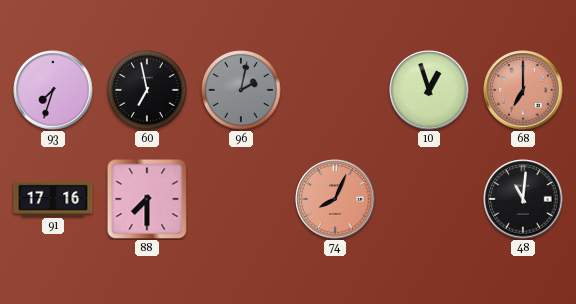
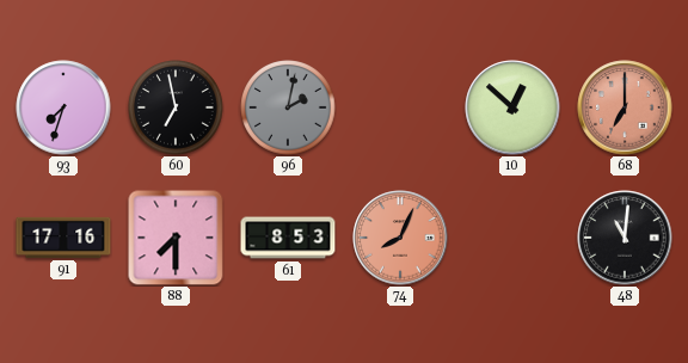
10: 12:57 -> 12:52 (512, 107)
61: none -> 8:53 (288, 238)
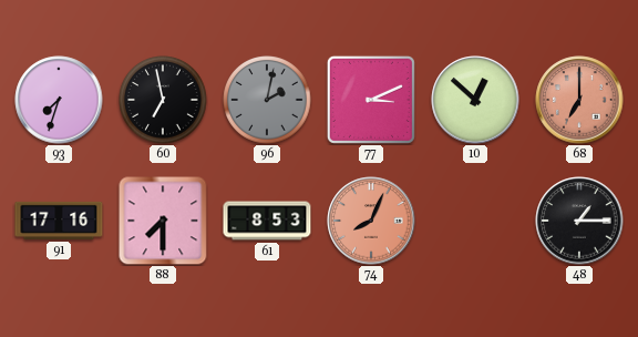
77: none -> 3:11 (371, 100)
48: 11:01 -> 1:15 (579, 221)
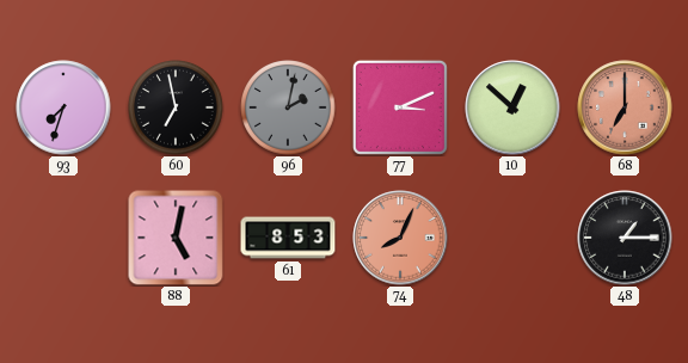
91: 17:16 -> none (59, 221)
88: 7:30 -> 5:02 (176, 238)
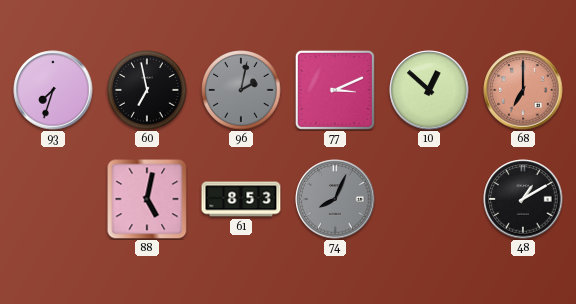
74 dial: salmon -> grey (335, 199)
48: 1:15 -> 1:10 (523, 199)
